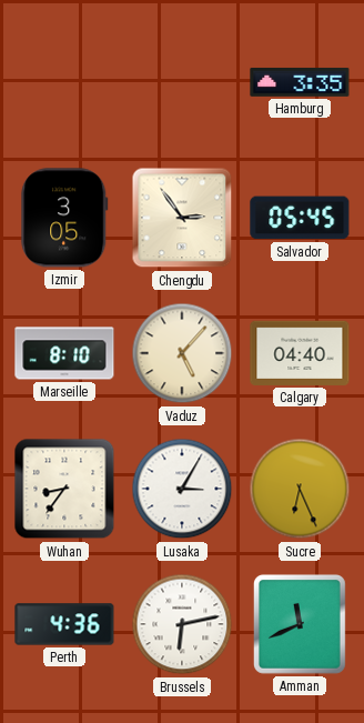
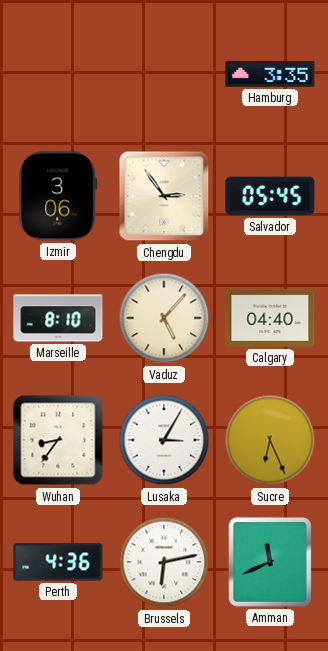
Izmir: 3:05 -> 3:06 (58, 196)
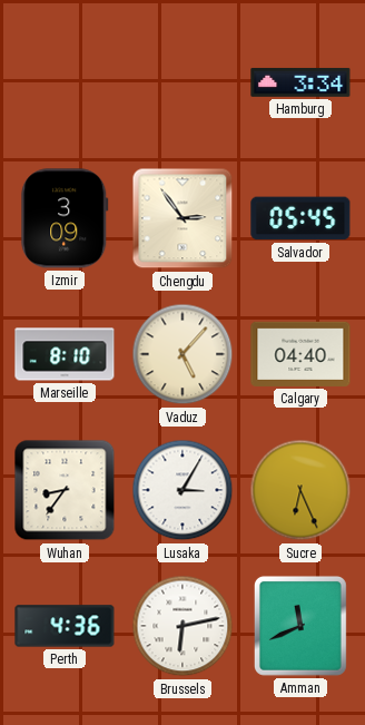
Hamburg: 3:35 -> 3:34 (300, 82)
Izmir: 3:06 -> 3:09 (65, 218)
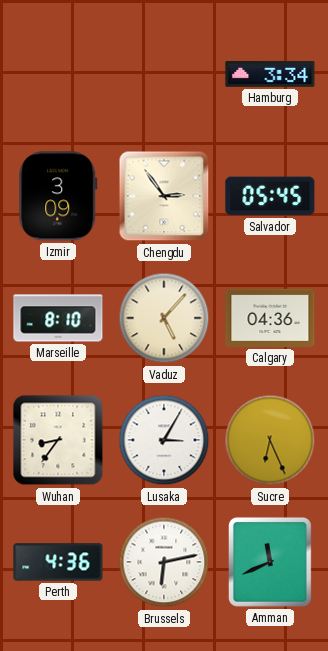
Calgary: 04:40 -> 04:36 (270, 318)
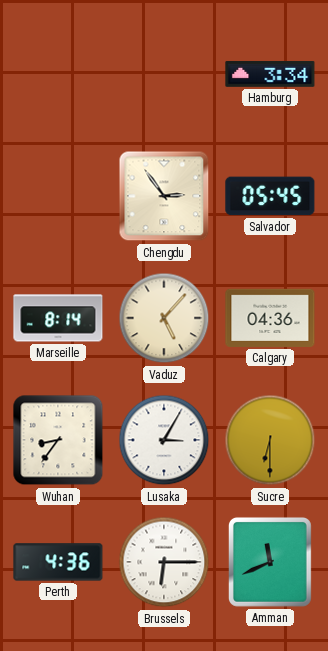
Izmir: 3:09 -> none (58, 196)
Marseille: 8:10 -> 8:14 (58, 318)
Sucre: 6:26 -> 6:30 (270, 440)
Brussels: 6:13 -> 6:15 (164, 562)
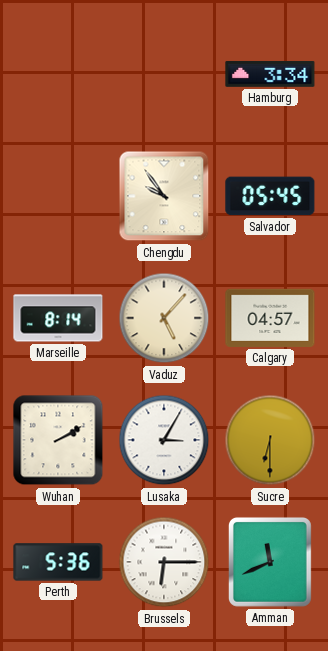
Chengdu: 2:54 -> 9:54 (164, 196)
Calgary: 04:36 -> 04:57 (270, 318)
Wuhan: 8:36 -> 2:10 (58, 440)
Perth: 4:36 -> 5:36 (58, 562)
